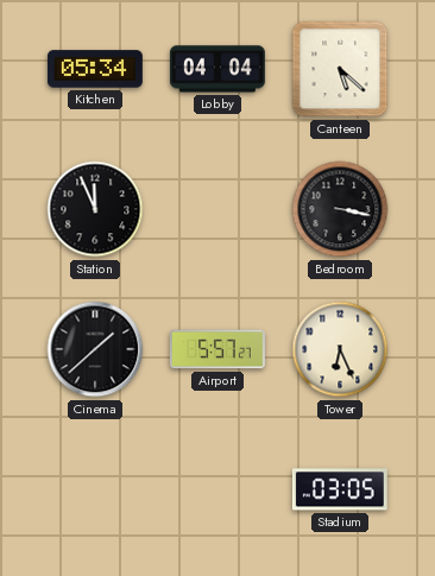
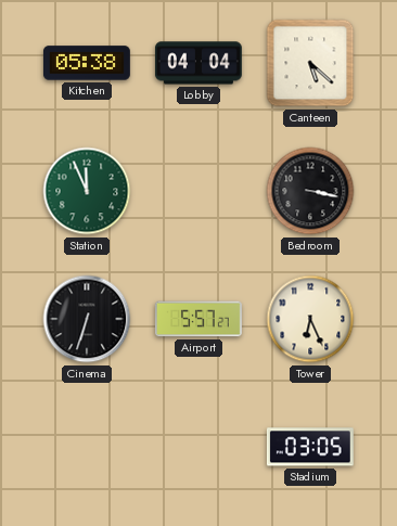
Kitchen: 05:34 -> 05:38 (87, 63)
Station dial: black -> green (87, 191)
Cinema: 1:38 -> 6:33 (87, 319)
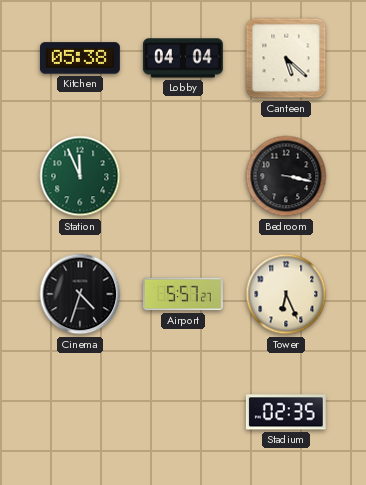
Cinema: 6:33 -> 4:33 (80, 294)
Stadium: 03:05 -> 02:35 (286, 412)
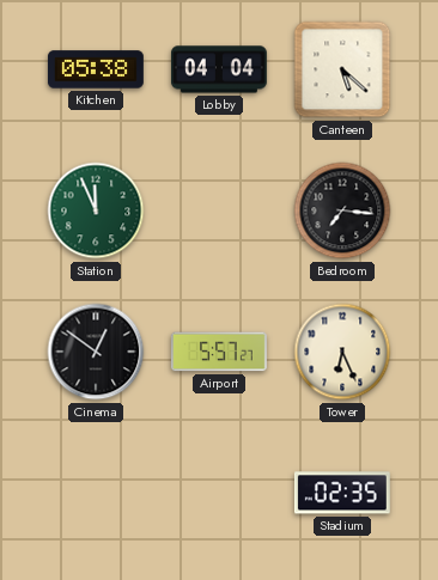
Bedroom: 3:17 -> 7:16 (342, 210)
Cinema: 4:33 -> 12:51 (96, 352)
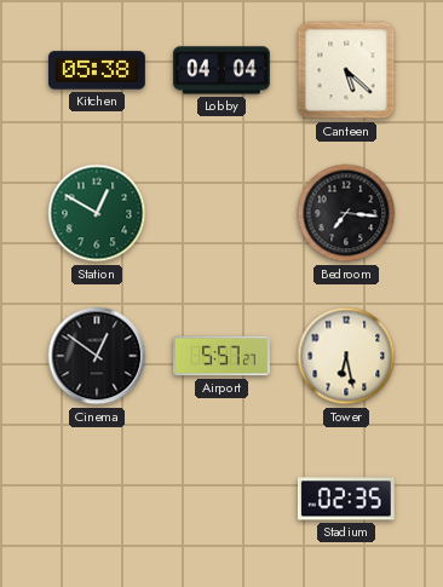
Station: 11:56 -> 12:50 (97, 213)
Tower: 6:26 -> 6:28 (346, 356)
